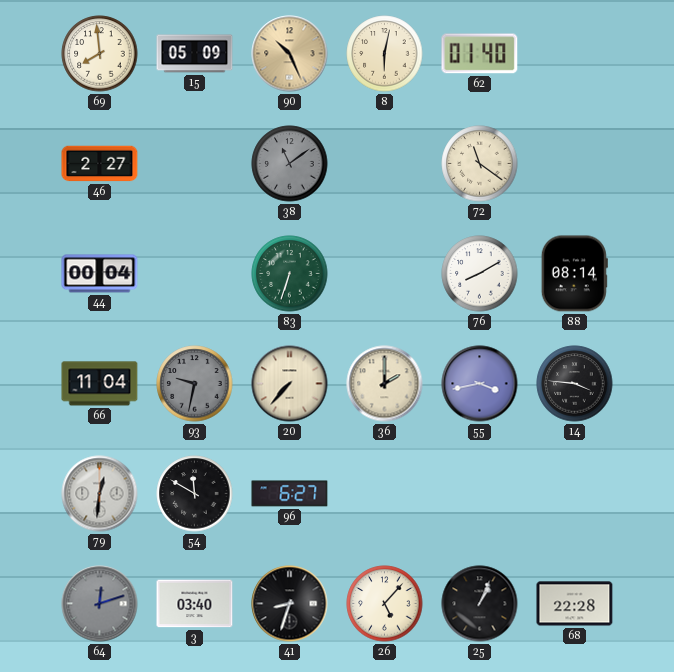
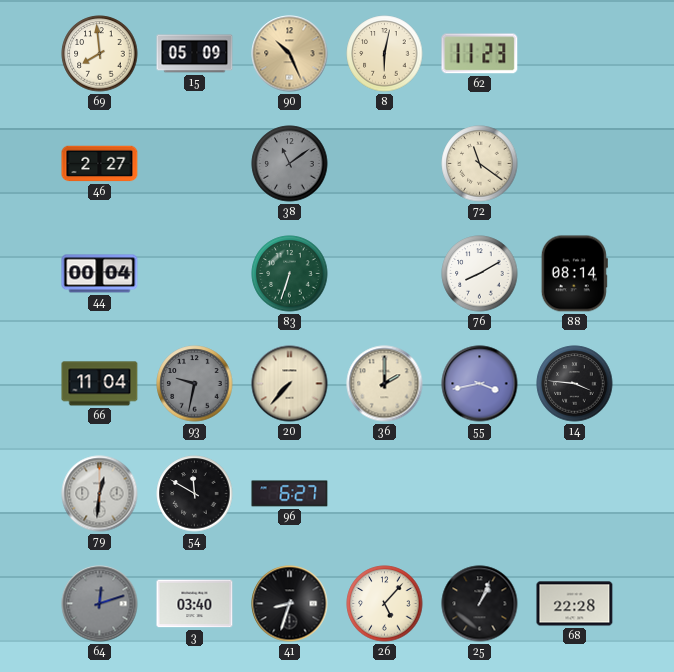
62: 01:40 -> 11:23 (480, 54)
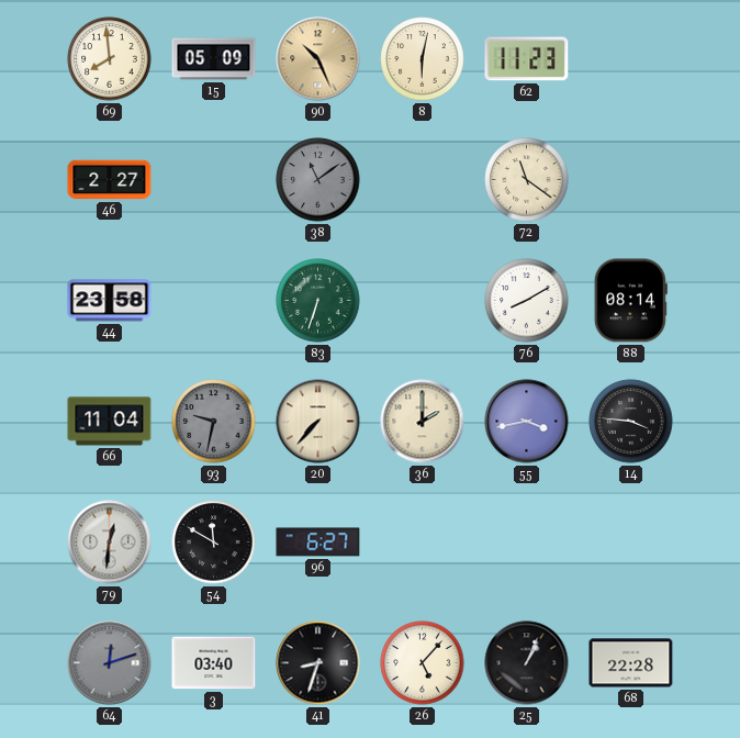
44: 00:04 -> 23:58 (110, 301)
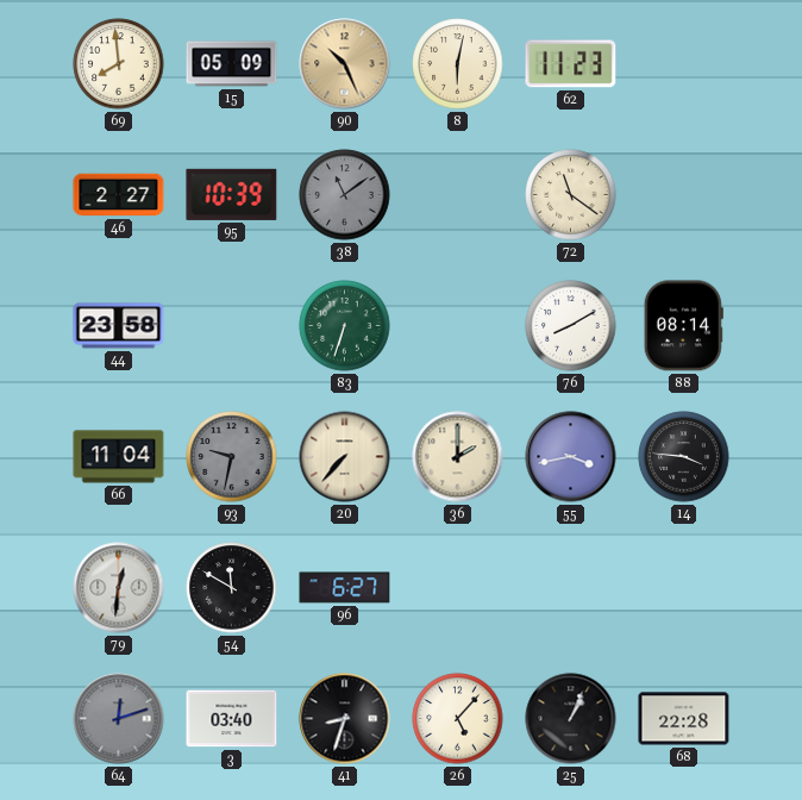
95: none -> 10:39 (232, 194)
